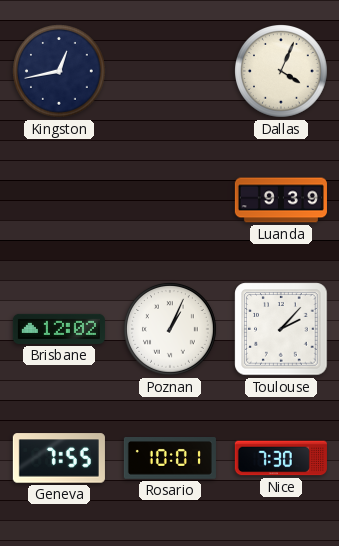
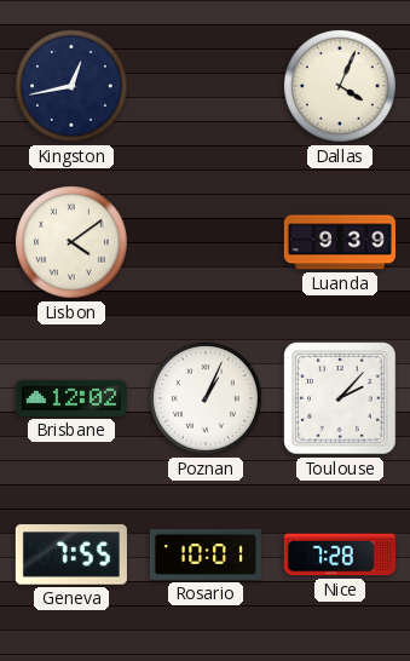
Lisbon: none -> 4:09 (73, 243)
Nice: 7:30 -> 7:28 (340, 554)
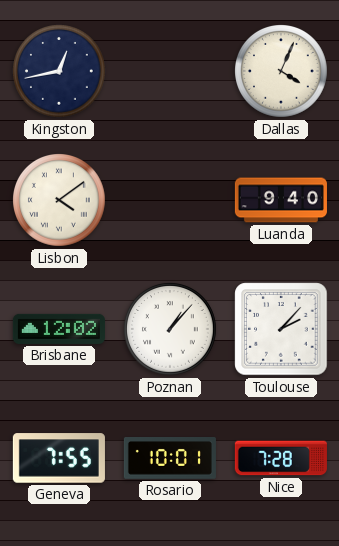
Luanda: 9:39 -> 9:40 (281, 200)
Poznan: 1:04 -> 1:07 (171, 330)
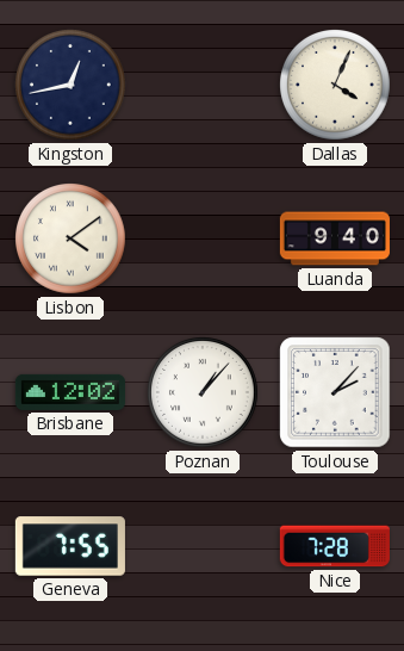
Rosario: 10:01 -> none (170, 459)
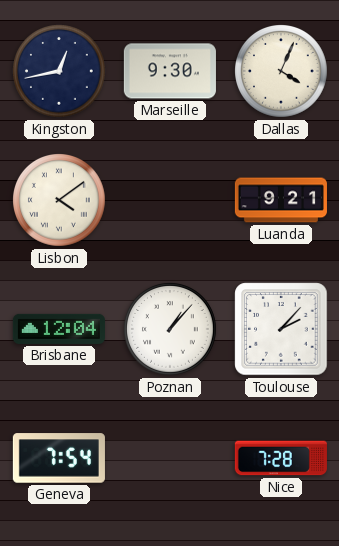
Marseille: none -> 9:30 (170, 71)
Luanda: 9:40 -> 9:21 (281, 200)
Brisbane: 12:02 -> 12:04 (59, 329)
Geneva: 7:55 -> 7:54 (59, 458)
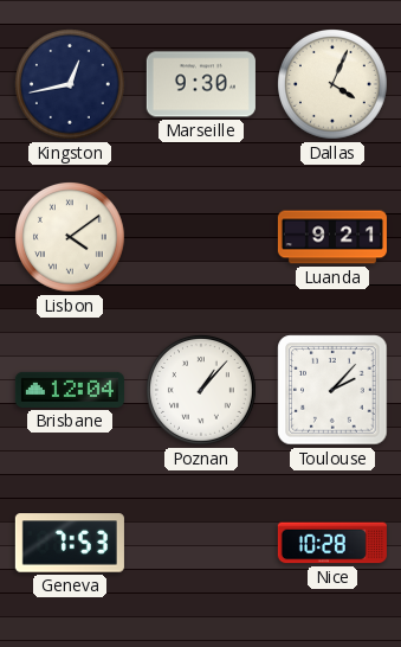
Geneva: 7:54 -> 7:53 (70, 543)
Nice: 7:28 -> 10:28 (332, 543)
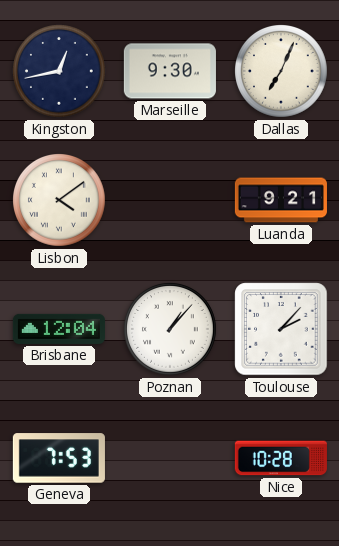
Dallas: 4:04 -> 7:04 (282, 72)
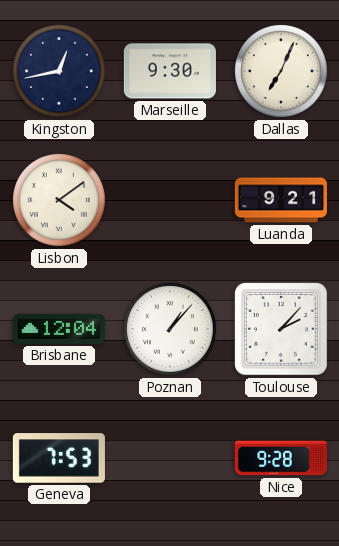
Nice: 10:28 -> 9:28 (281, 458)
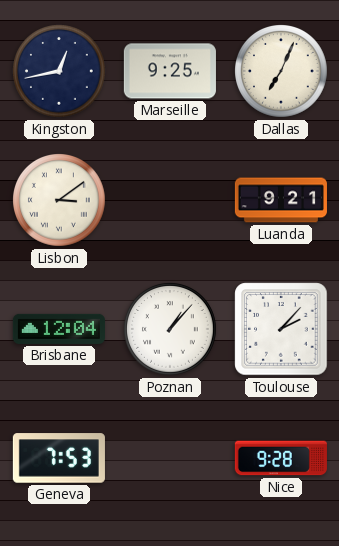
Marseille: 9:30 -> 9:25 (170, 71)
Lisbon: 4:09 -> 3:09 (60, 201)
